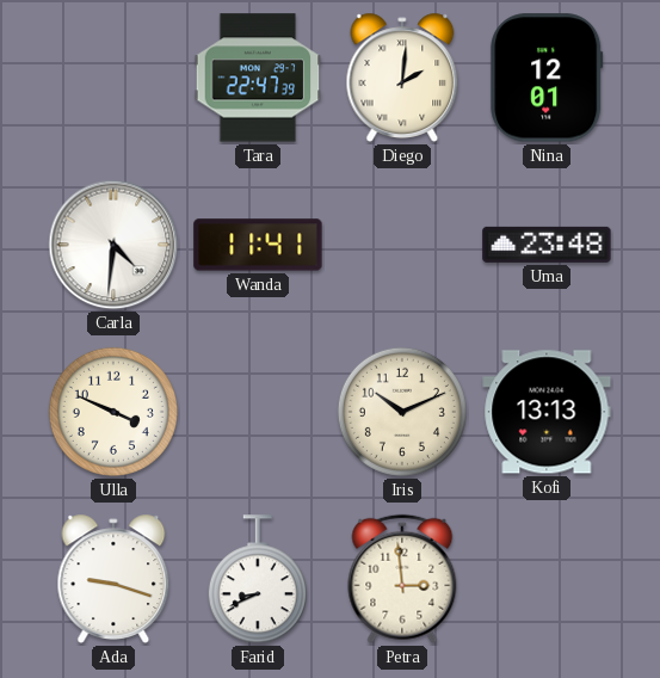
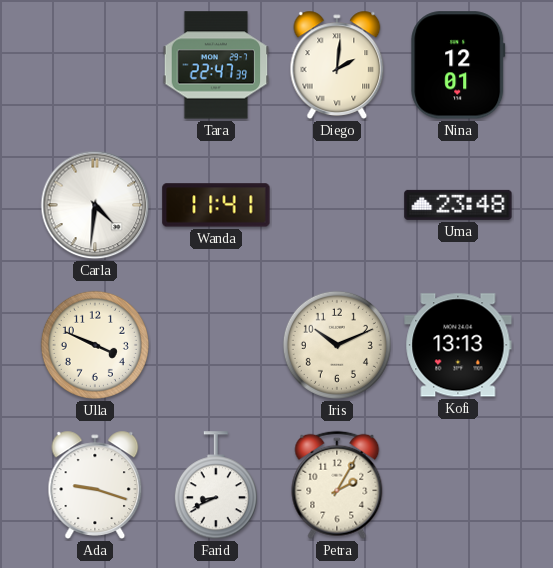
Petra: 2:59 -> 2:05 (337, 485)
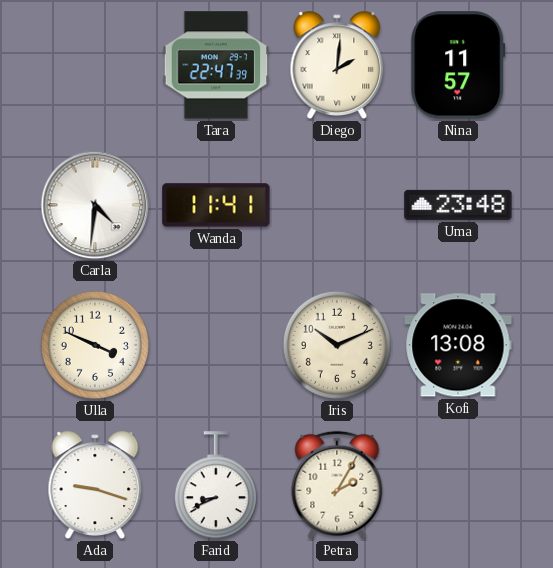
Nina: 12:01 -> 11:57 (458, 65)
Kofi: 13:13 -> 13:08 (458, 345)
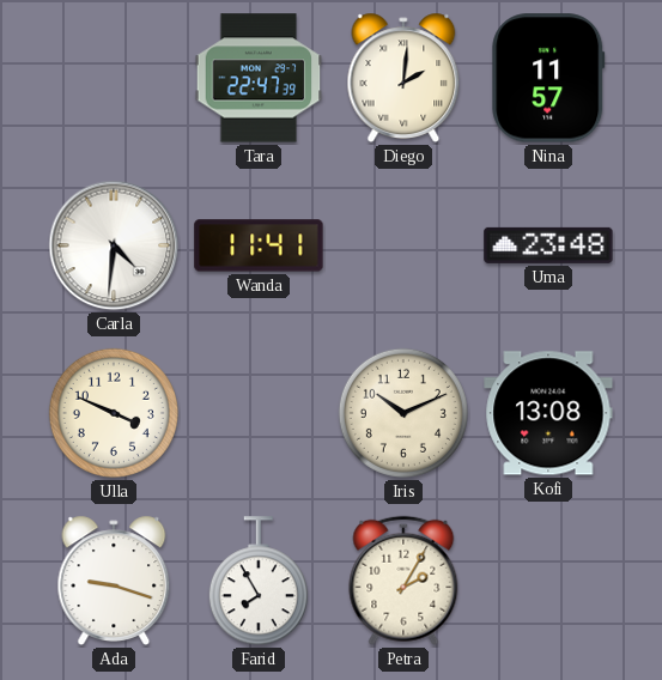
Farid: 8:41 -> 7:55 (259, 582)
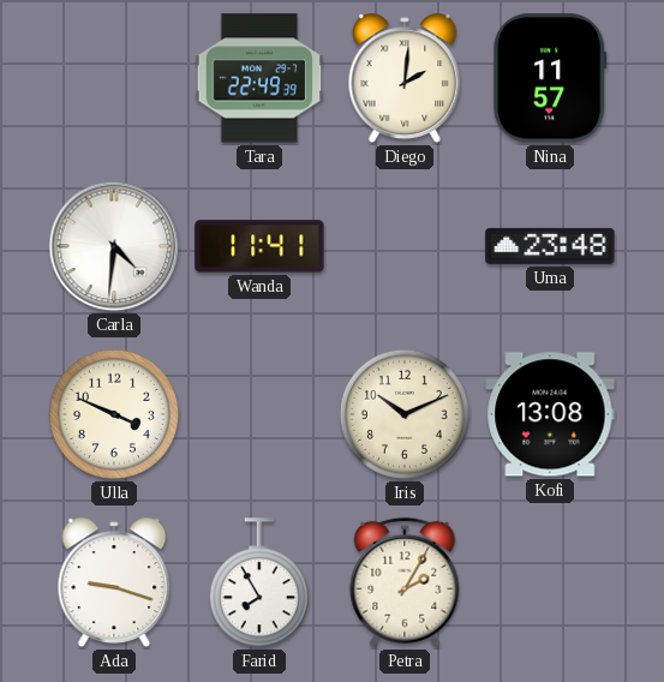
Tara: 22:47 -> 22:49 (259, 78)
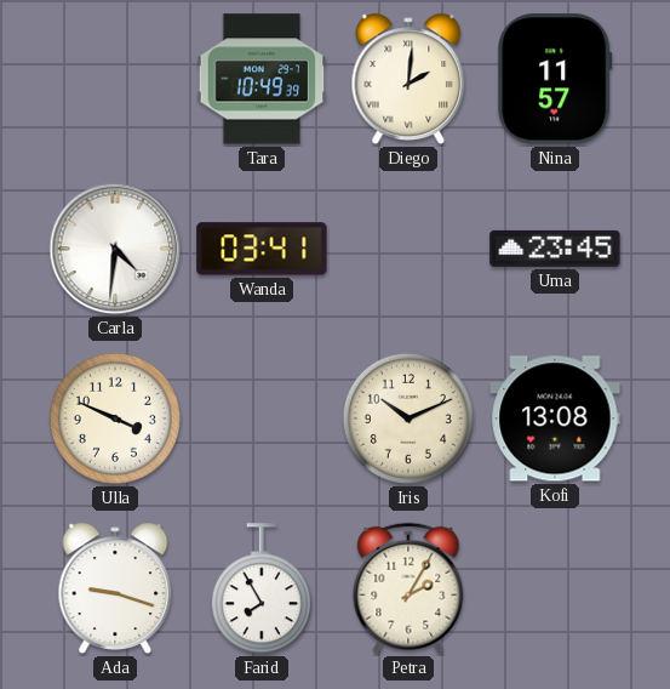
Tara: 22:49 -> 10:49 (262, 79)
Wanda: 11:41 -> 03:41 (262, 249)
Uma: 23:48 -> 23:45 (555, 249)
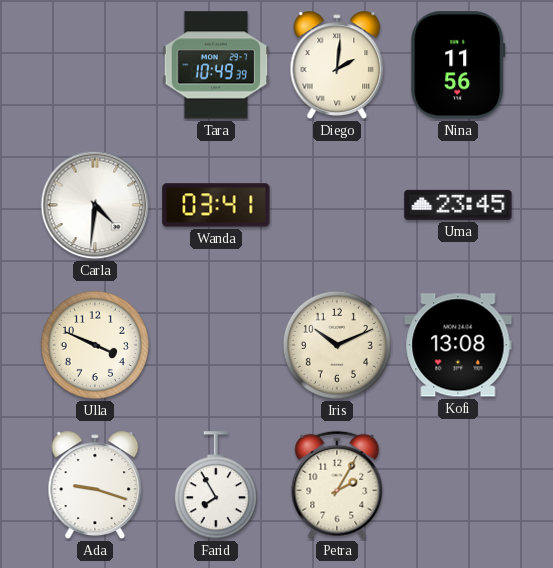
Nina: 11:57 -> 11:56 (458, 65)
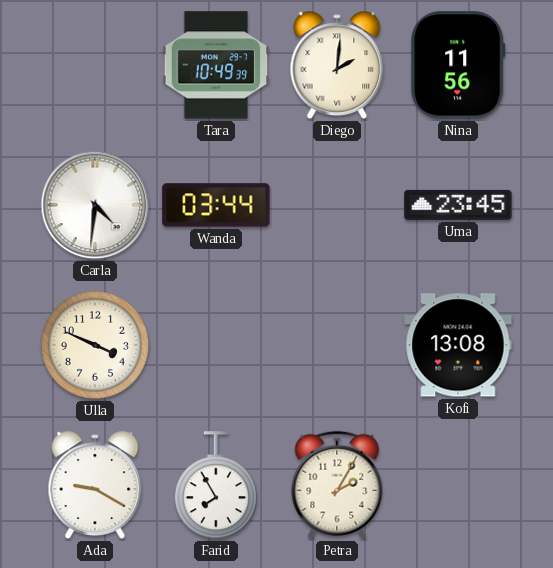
Wanda: 03:41 -> 03:44 (216, 205)
Iris: 10:11 -> none (337, 345)
Ada: 9:18 -> 9:20 (95, 485)
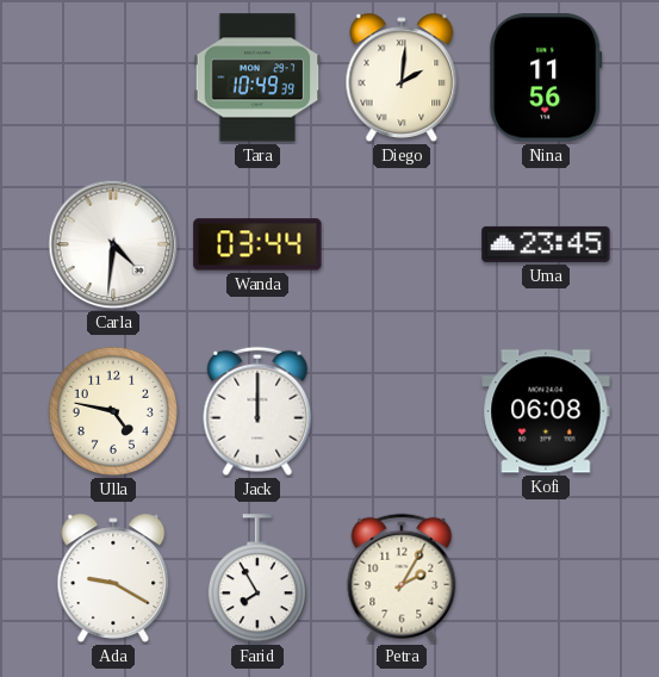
Ulla: 3:49 -> 4:47 (113, 411)
Jack: none -> 12:00 (257, 411)
Kofi: 13:08 -> 06:08 (546, 411)
